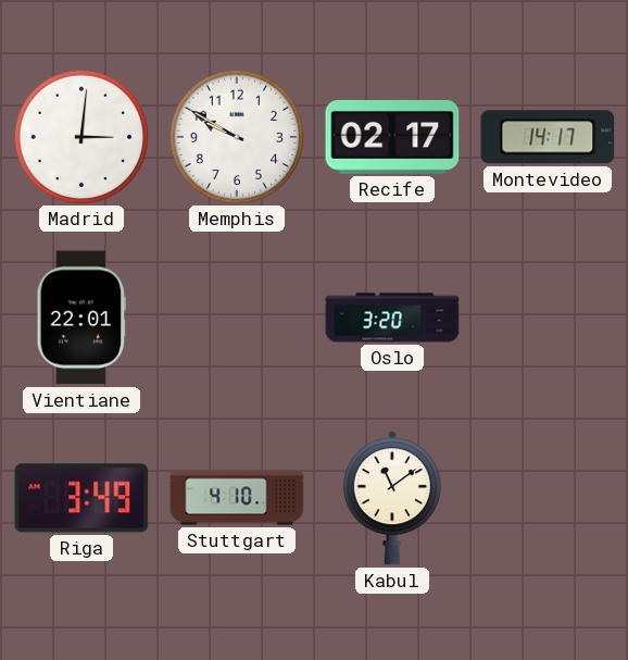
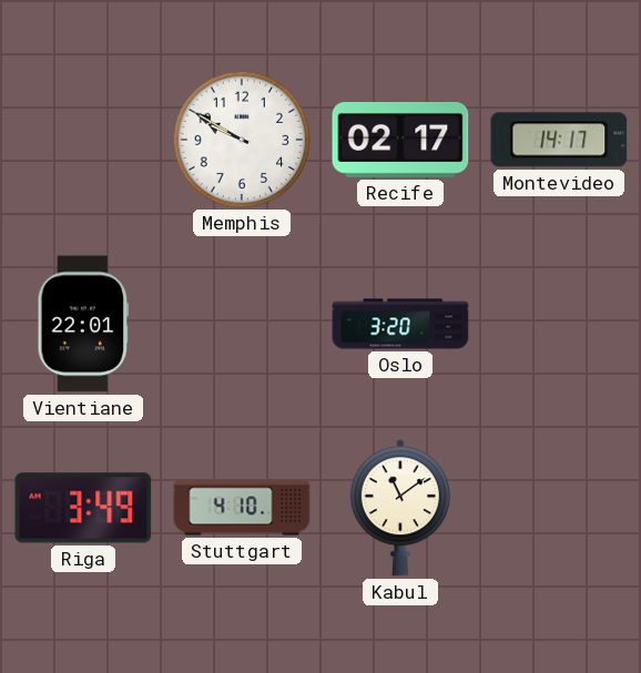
Madrid: 3:01 -> none (80, 136)
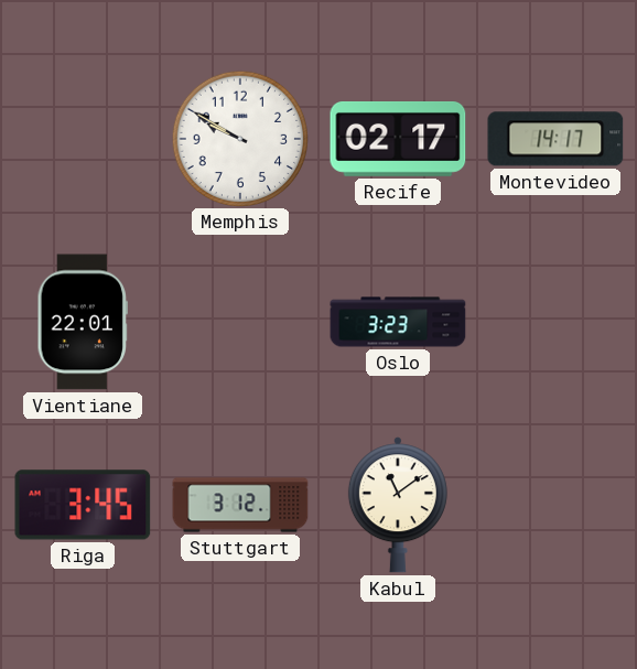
Oslo: 3:20 -> 3:23 (398, 322)
Riga: 3:49 -> 3:45 (83, 505)
Stuttgart: 4:10 -> 3:12 (240, 505)
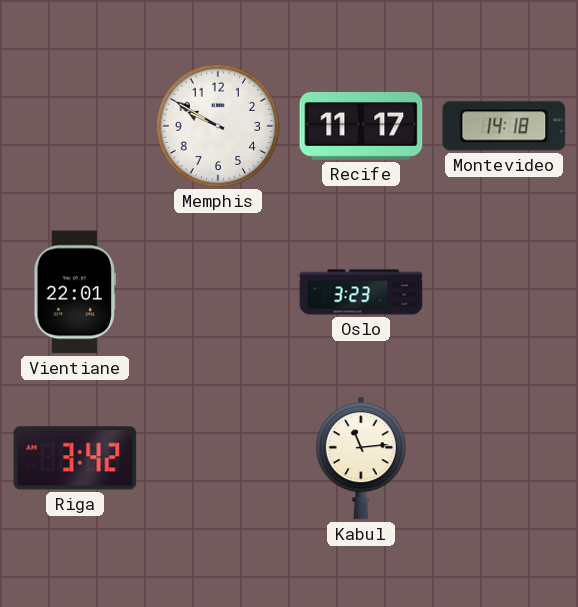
Recife: 02:17 -> 11:17 (361, 127)
Montevideo: 14:17 -> 14:18 (504, 126)
Riga: 3:45 -> 3:42 (75, 458)
Stuttgart: 3:12 -> none (240, 505)
Kabul: 11:09 -> 11:14 (361, 458)
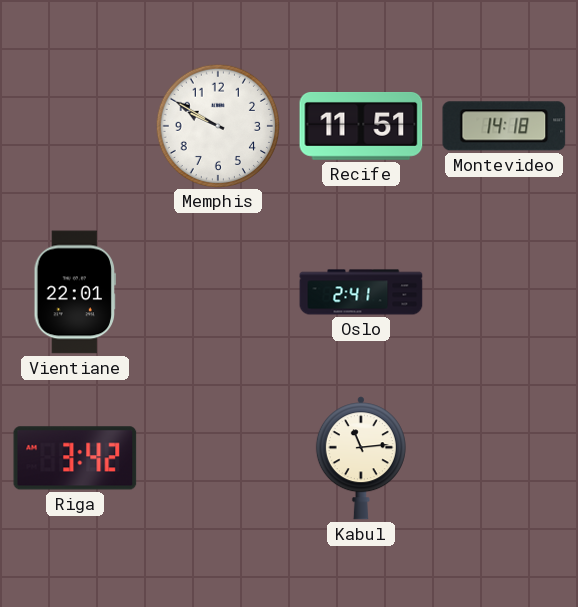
Recife: 11:17 -> 11:51 (361, 127)
Oslo: 3:23 -> 2:41 (361, 292)
